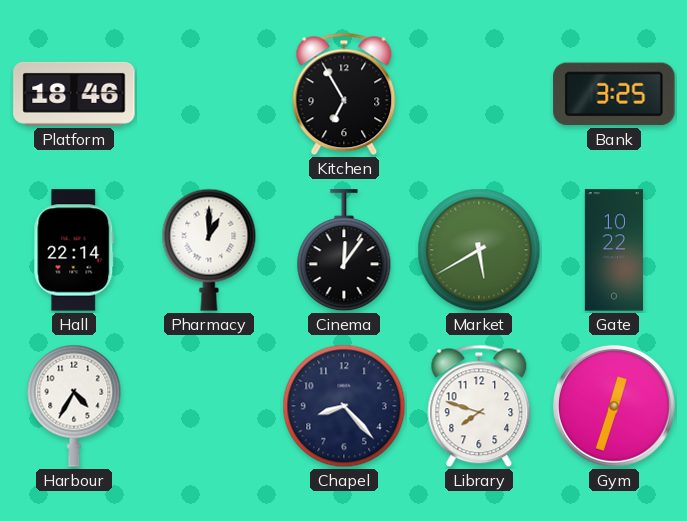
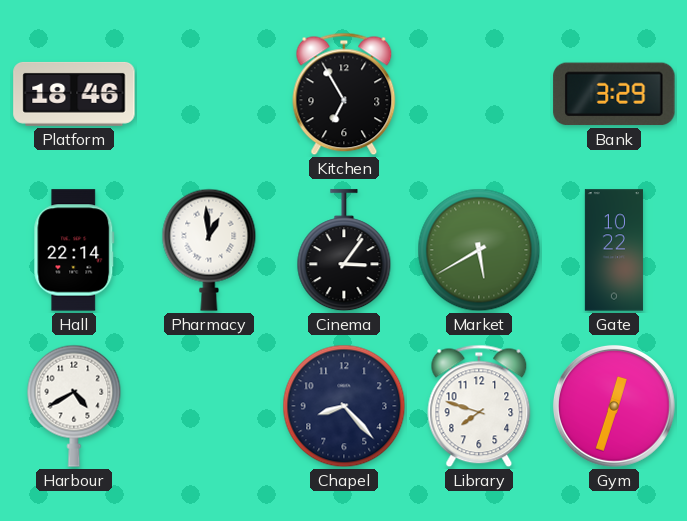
Bank: 3:25 -> 3:29 (614, 94)
Pharmacy: 1:00 -> 12:59 (209, 250)
Cinema: 12:06 -> 3:06 (344, 251)
Harbour: 4:35 -> 4:40 (74, 406)
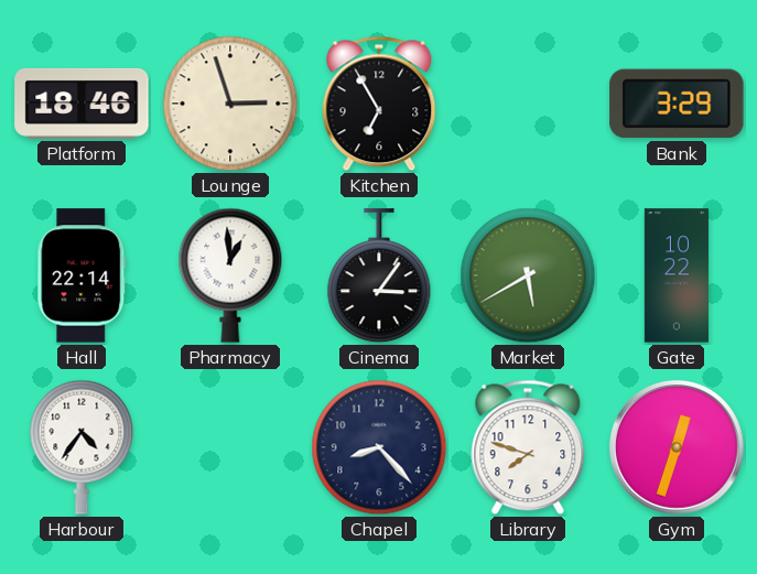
Lounge: none -> 2:57 (230, 104)
Harbour: 4:40 -> 4:36 (82, 447)
